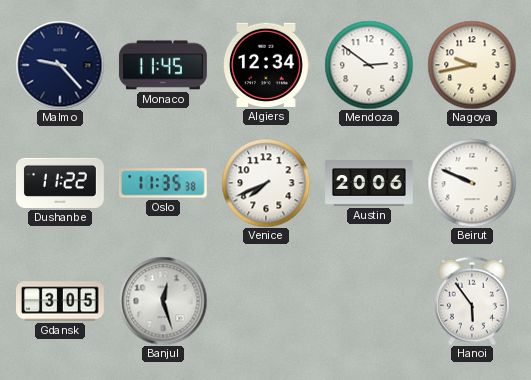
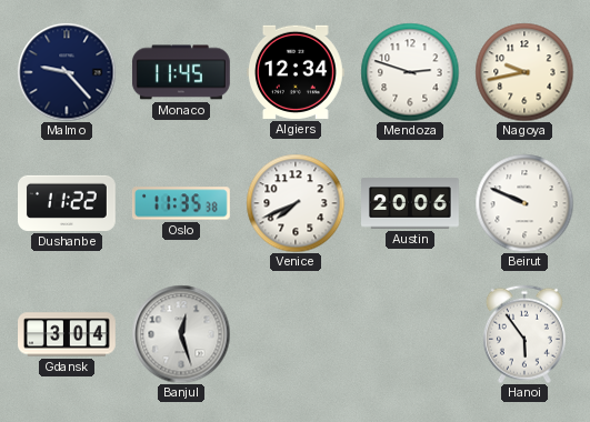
Mendoza: 2:51 -> 2:48 (410, 72)
Gdansk: 3:05 -> 3:04 (68, 334)
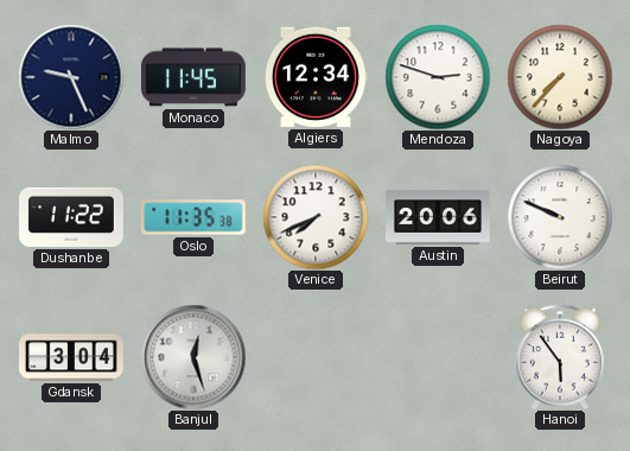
Malmo: 9:23 -> 9:26 (71, 77)
Nagoya: 9:43 -> 7:37 (560, 77)
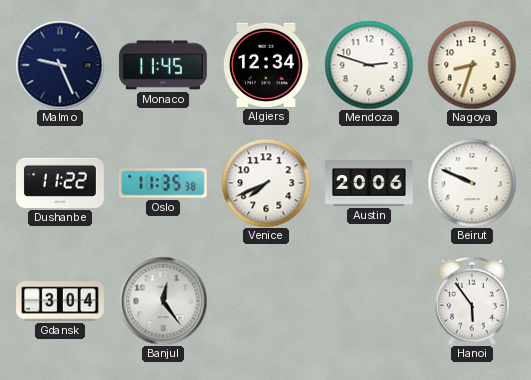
Nagoya: 7:37 -> 8:33 (472, 65)
Banjul: 12:27 -> 12:24 (163, 301)
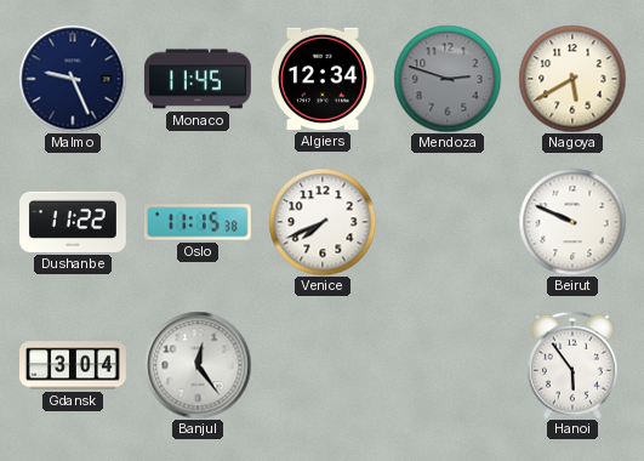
Mendoza dial: white -> grey (448, 79)
Nagoya: 8:33 -> 5:40 (572, 79)
Oslo: 11:35 -> 11:15 (198, 222)
Austin: 20:06 -> none (370, 183)
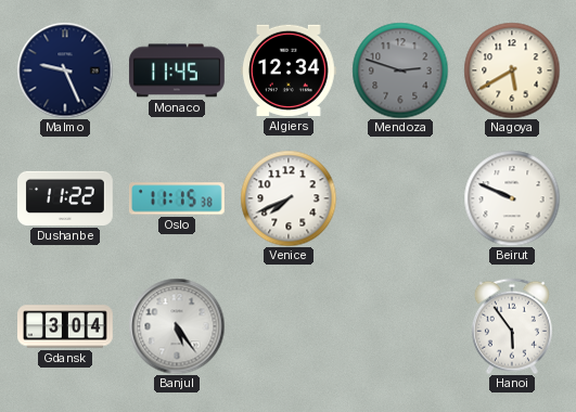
Banjul: 12:24 -> 5:24 (177, 326)
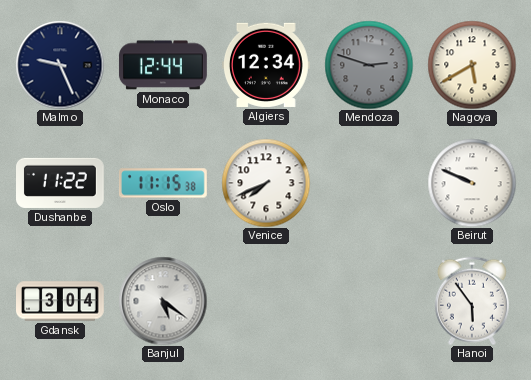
Monaco: 11:45 -> 12:44 (163, 65)
Banjul: 5:24 -> 5:21 (163, 301)
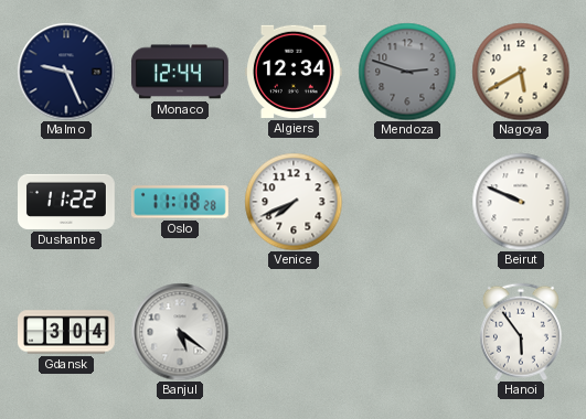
Oslo: 11:15 -> 11:18 (180, 202)
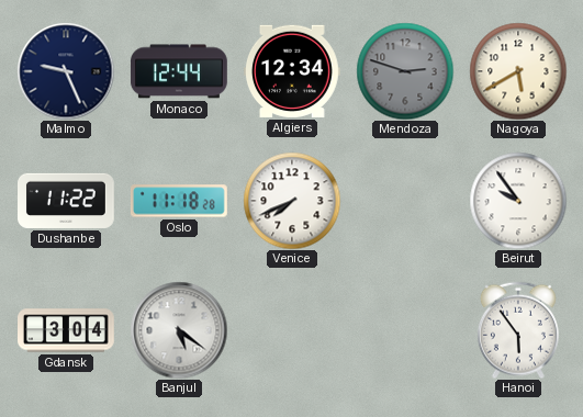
Beirut: 9:49 -> 9:54 (518, 201)
